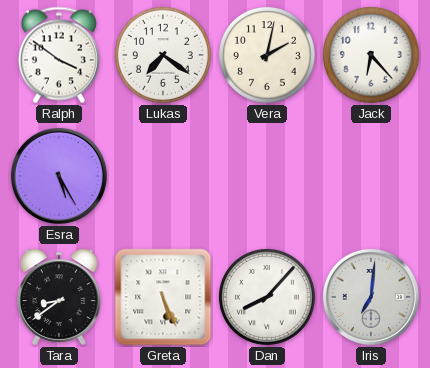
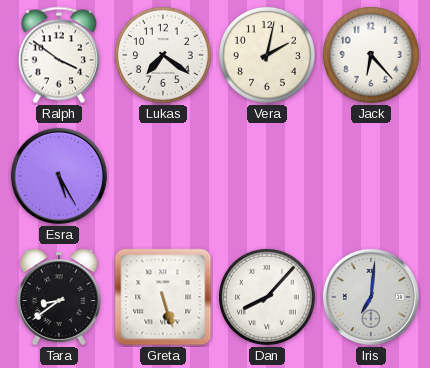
Greta: 5:26 -> 5:27 (163, 297)
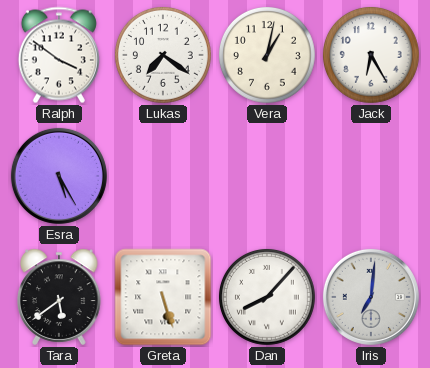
Vera: 2:02 -> 1:02 (267, 55)
Jack: 6:23 -> 6:25 (371, 55)
Tara: 8:39 -> 5:39 (59, 297)
